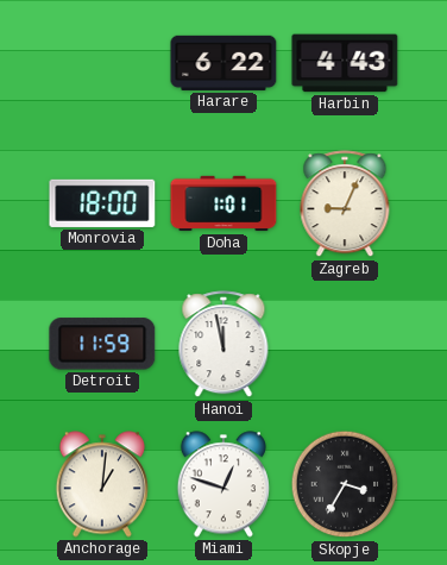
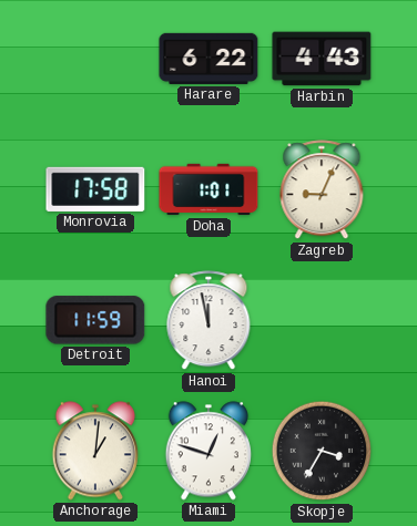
Monrovia: 18:00 -> 17:58 (95, 189)
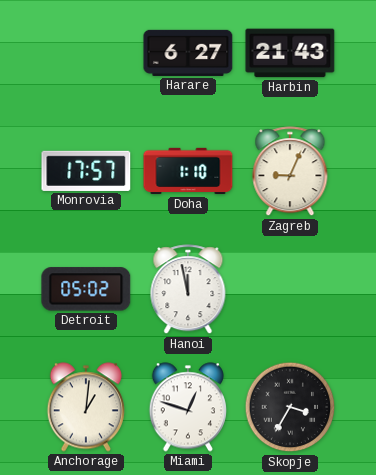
Harare: 6:22 -> 6:27 (188, 53)
Harbin: 4:43 -> 21:43 (290, 53)
Monrovia: 17:58 -> 17:57 (86, 171)
Doha: 1:01 -> 1:10 (188, 171)
Detroit: 11:59 -> 05:02 (86, 289)
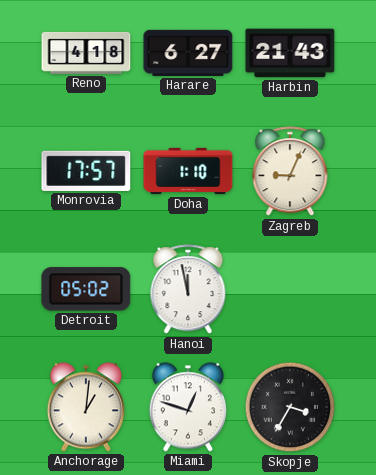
Reno: none -> 4:18 (86, 53)
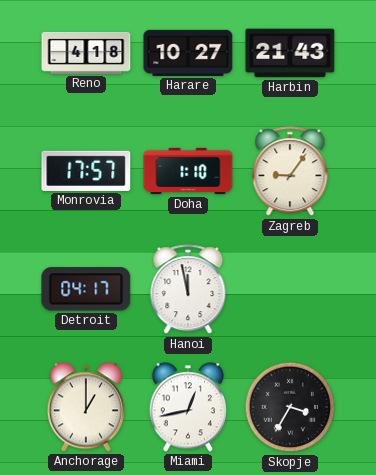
Harare: 6:27 -> 10:27 (188, 53)
Zagreb: 9:04 -> 9:06 (290, 172)
Detroit: 05:02 -> 04:17 (86, 289)
Anchorage: 1:01 -> 1:00 (86, 407)
Miami: 12:48 -> 12:43 (188, 407)
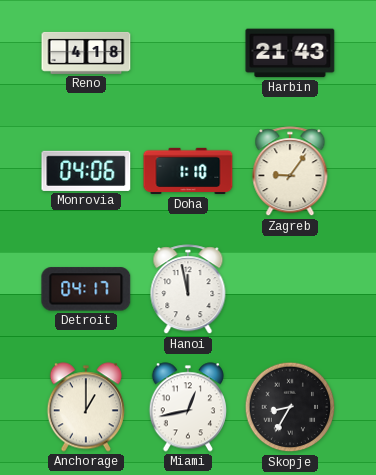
Harare: 10:27 -> none (188, 53)
Monrovia: 17:57 -> 04:06 (86, 171)
Skopje: 3:35 -> 8:35 (290, 407)
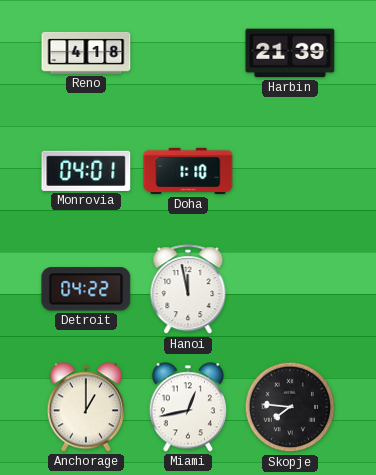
Harbin: 21:43 -> 21:39 (290, 53)
Monrovia: 04:06 -> 04:01 (86, 171)
Zagreb: 9:06 -> none (290, 172)
Detroit: 04:17 -> 04:22 (86, 289)
Skopje: 8:35 -> 7:46 (290, 407)
